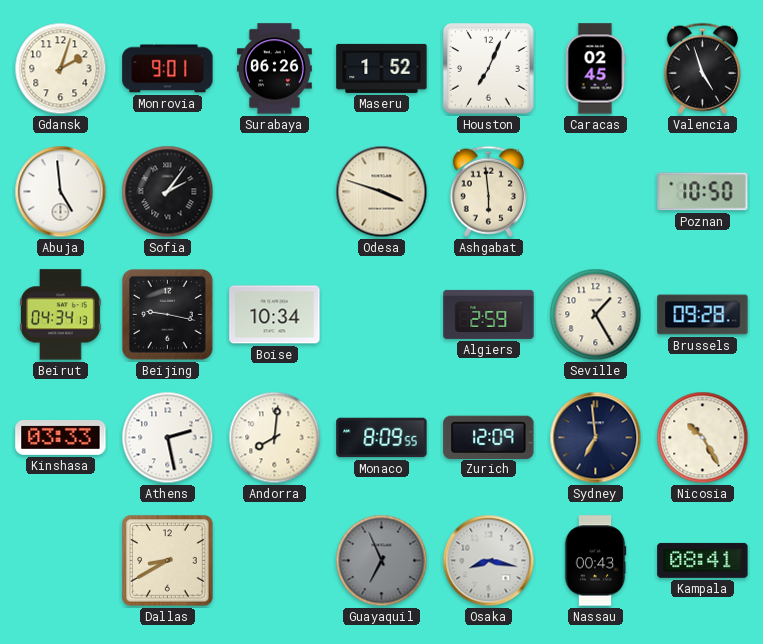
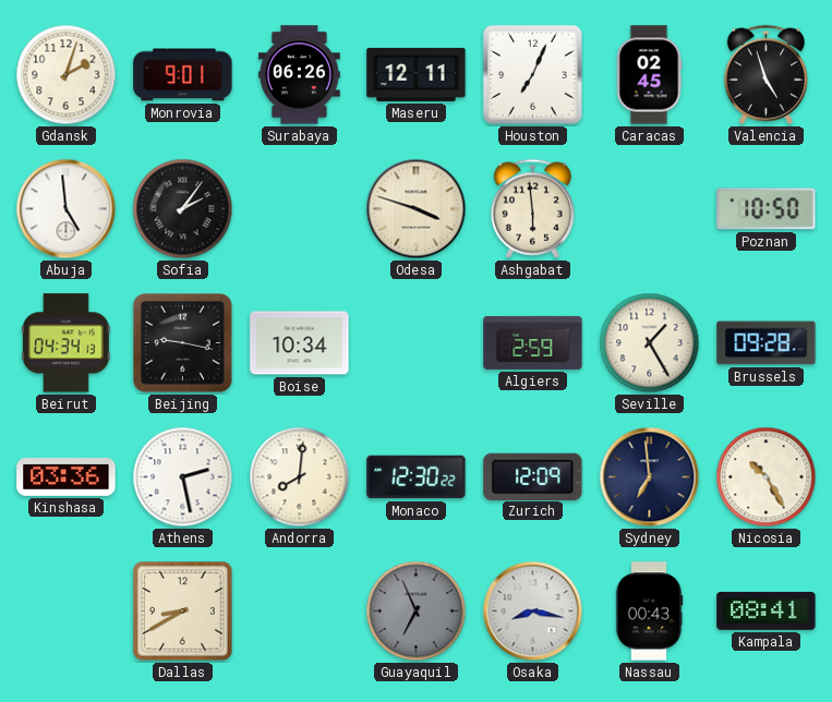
Maseru: 1:52 -> 12:11 (417, 74)
Kinshasa: 03:33 -> 03:36 (67, 476)
Monaco: 8:09 -> 12:30 (417, 477)
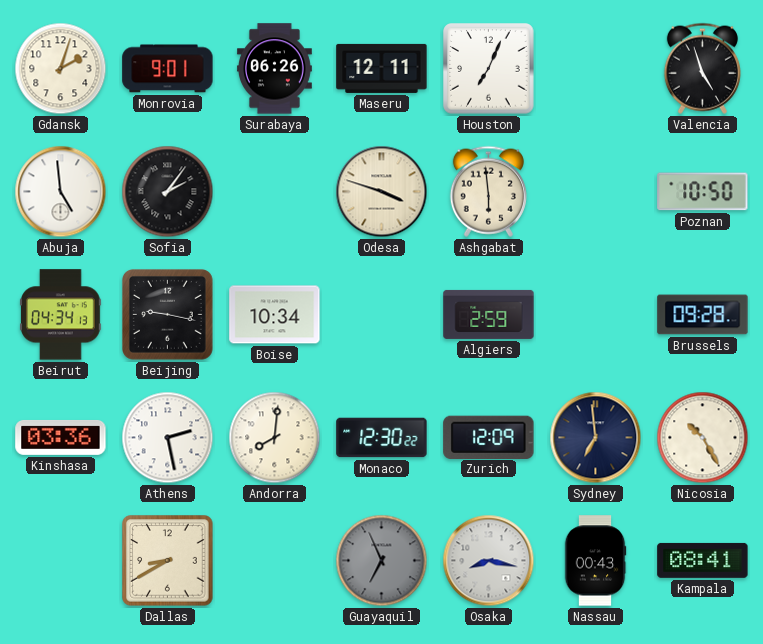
Caracas: 02:45 -> none (649, 75)
Seville: 1:25 -> none (650, 343)
